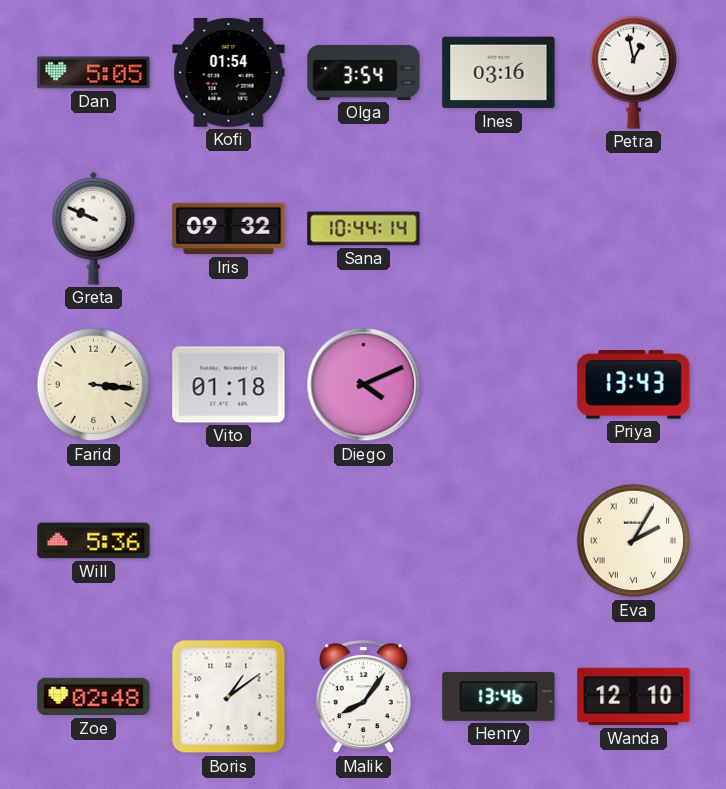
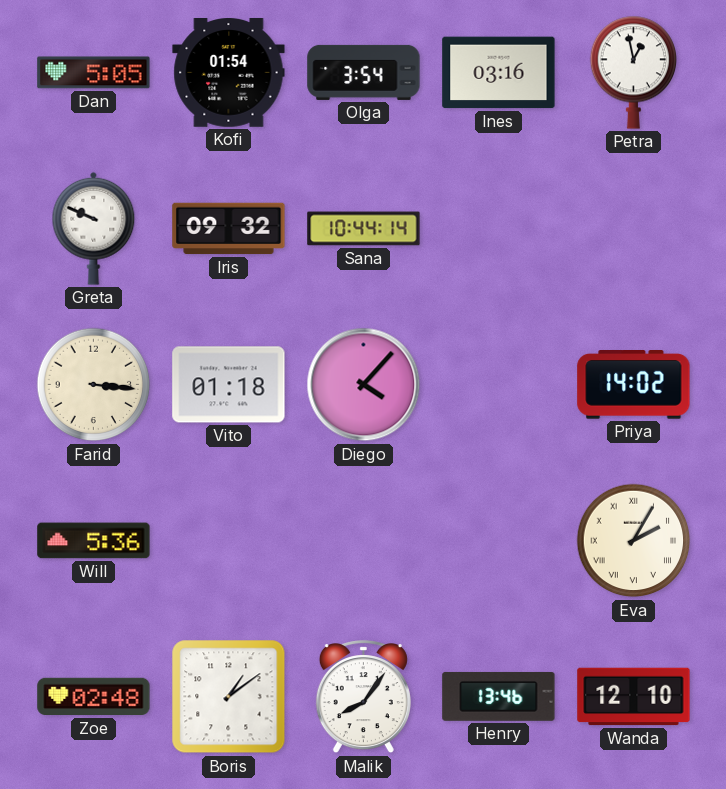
Diego: 4:11 -> 4:07 (364, 385)
Priya: 13:43 -> 14:02 (634, 385)
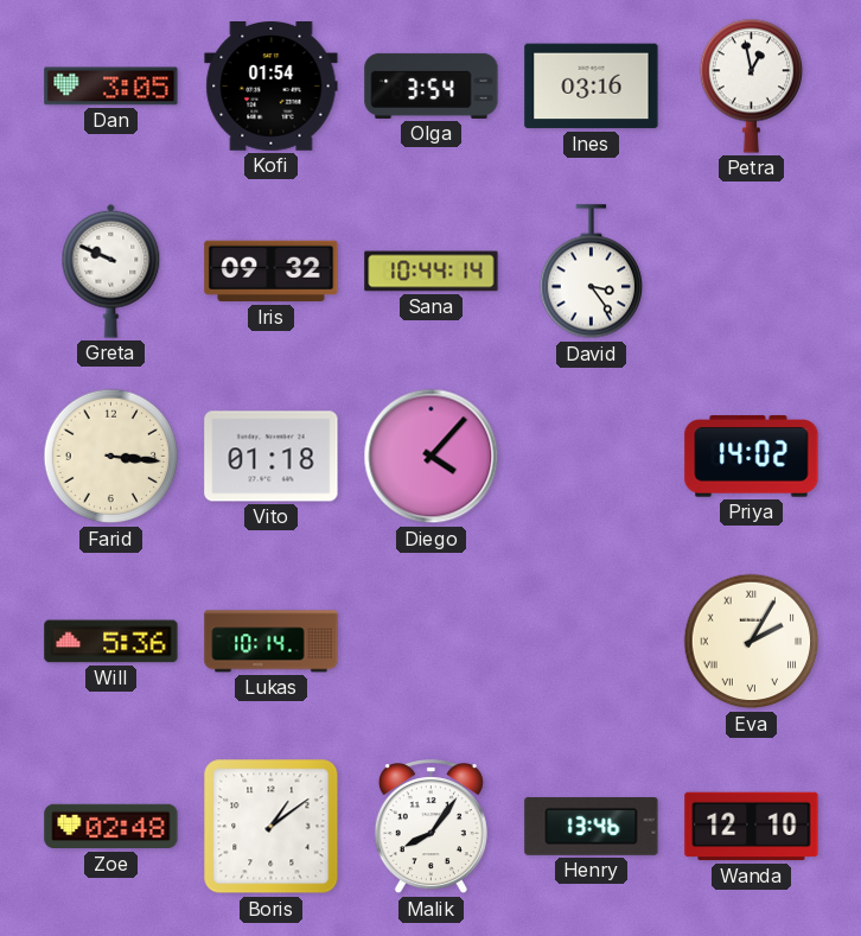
Dan: 5:05 -> 3:05 (111, 87)
David: none -> 3:24 (592, 272)
Lukas: none -> 10:14 (272, 642)
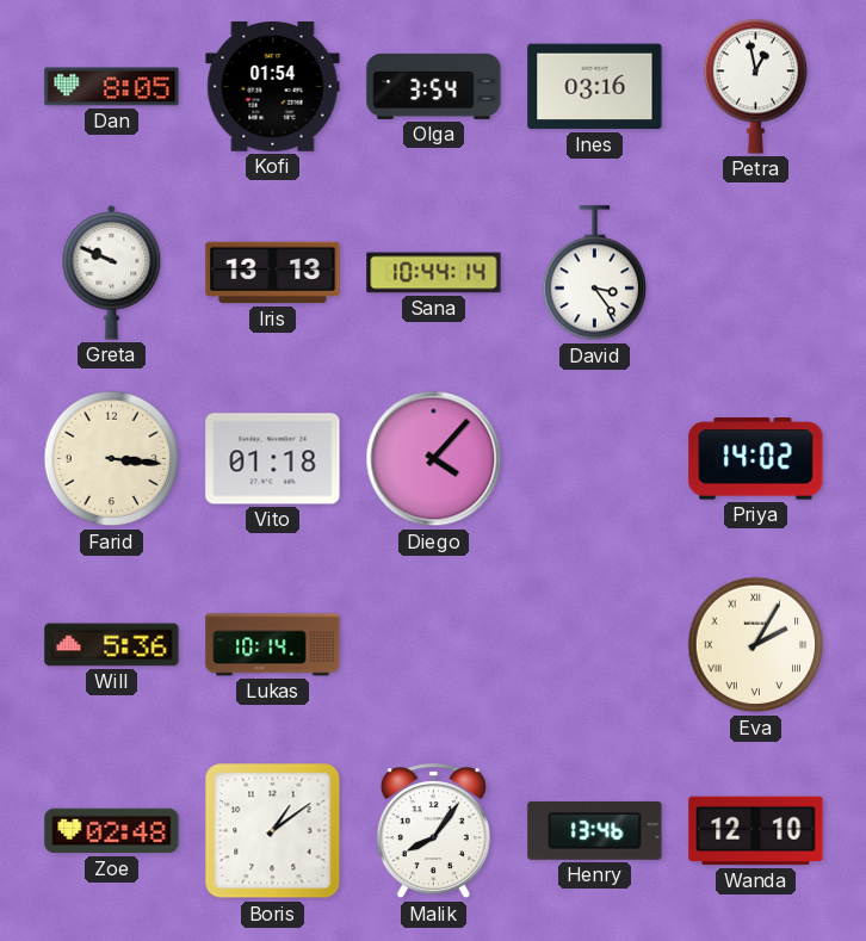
Dan: 3:05 -> 8:05 (112, 87)
Iris: 09:32 -> 13:13 (273, 273)
